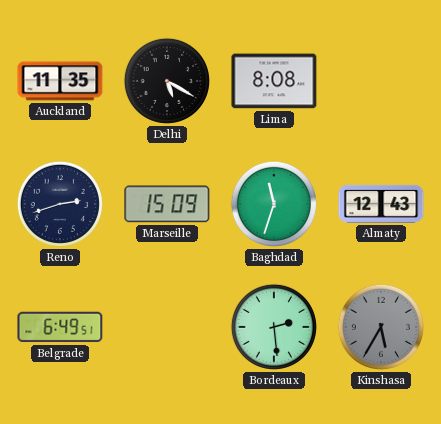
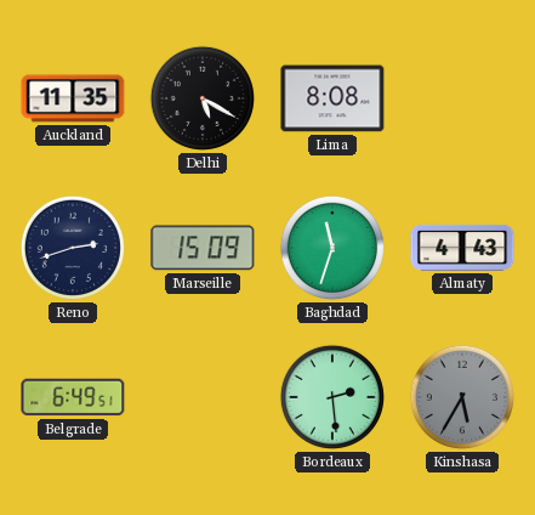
Almaty: 12:43 -> 4:43 (462, 248)
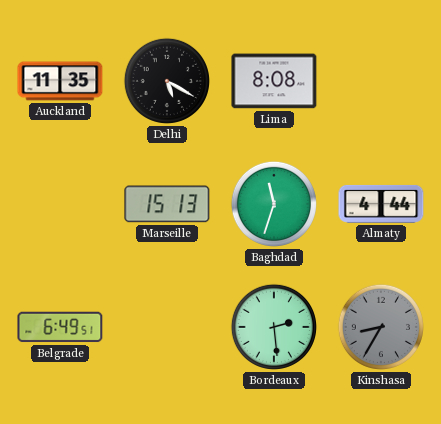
Reno: 2:42 -> none (73, 248)
Marseille: 15:09 -> 15:13 (167, 204)
Almaty: 4:43 -> 4:44 (381, 204)
Kinshasa: 5:35 -> 8:35 (381, 327)
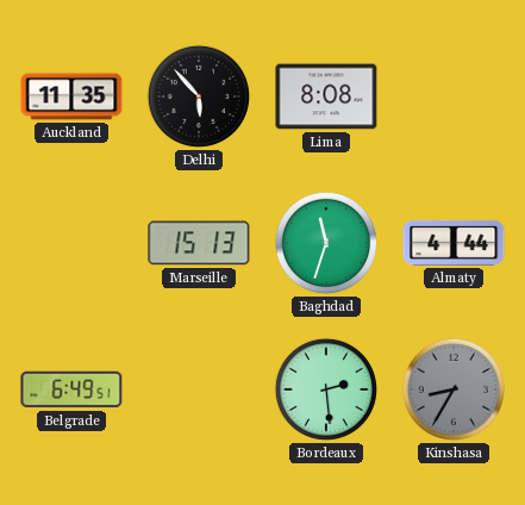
Delhi: 5:20 -> 5:53 (199, 96)
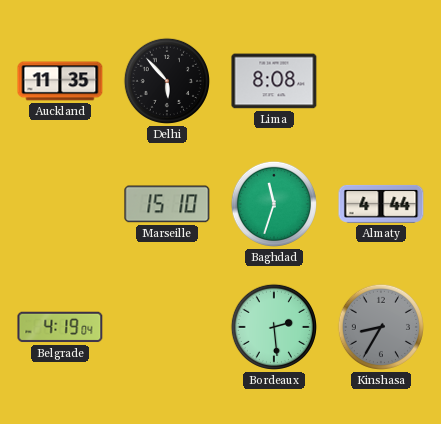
Marseille: 15:13 -> 15:10 (167, 204)
Belgrade: 6:49 -> 4:19 (60, 327)
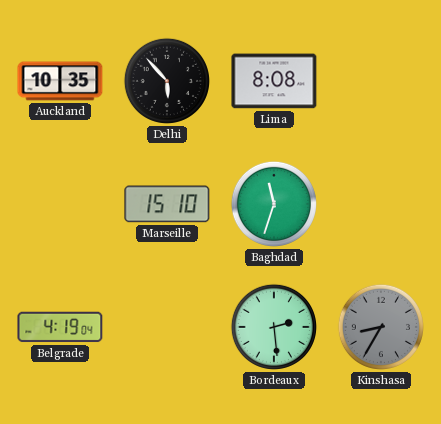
Auckland: 11:35 -> 10:35 (60, 81)
Almaty: 4:44 -> none (381, 204)
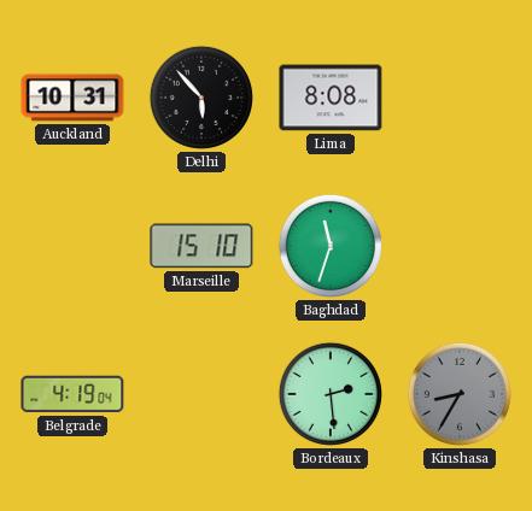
Auckland: 10:35 -> 10:31 (72, 98)
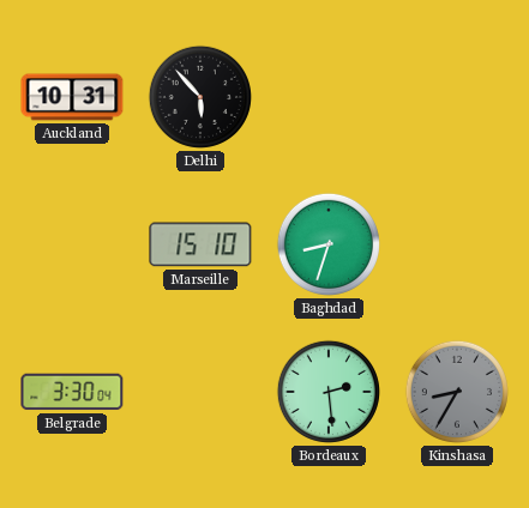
Lima: 8:08 -> none (331, 98)
Baghdad: 11:33 -> 8:33 (329, 244)
Belgrade: 4:19 -> 3:30 (72, 392)
